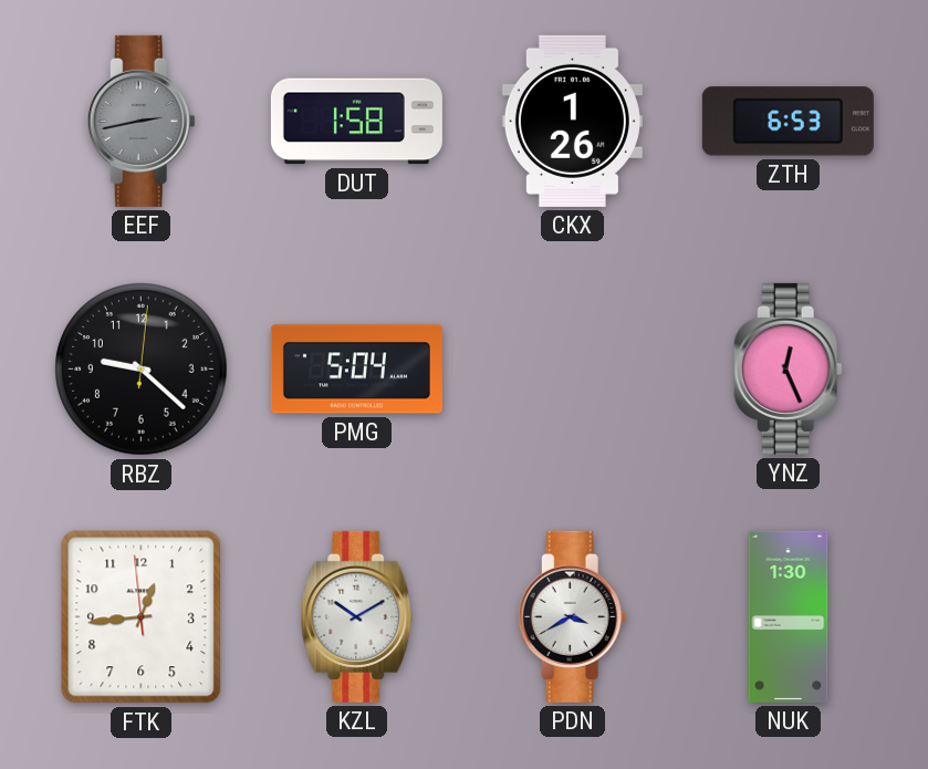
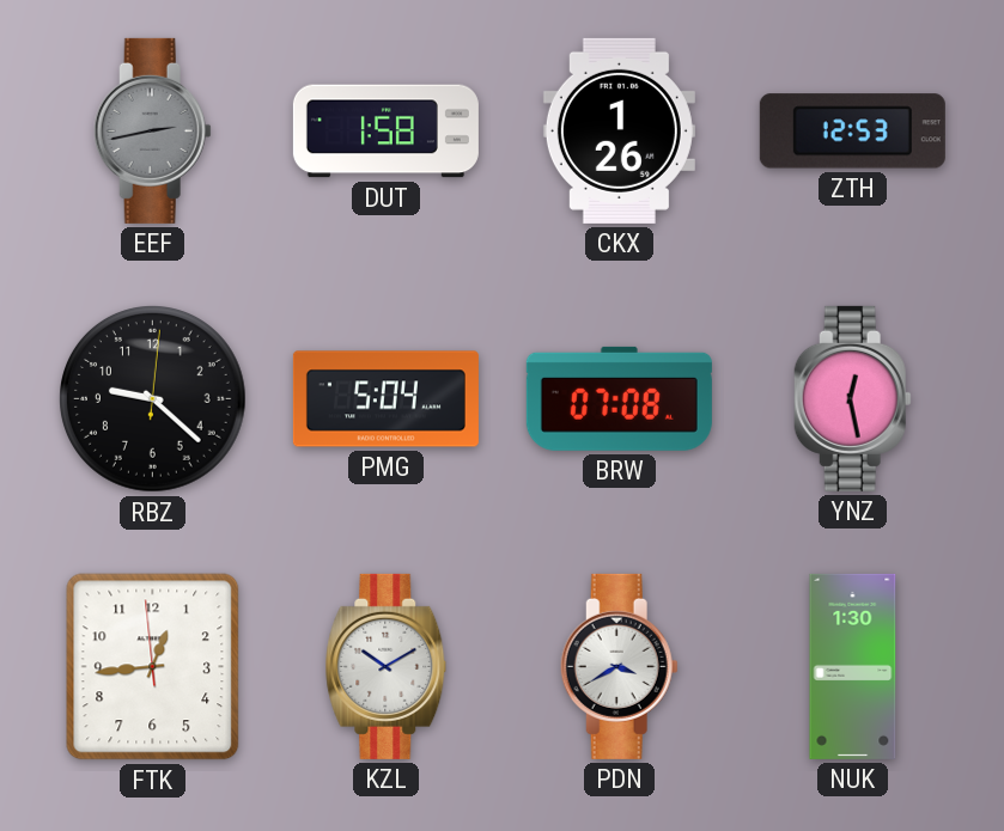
ZTH: 6:53 -> 12:53 (852, 132)
BRW: none -> 07:08 (619, 398)
YNZ: 12:26 -> 12:28 (852, 398)
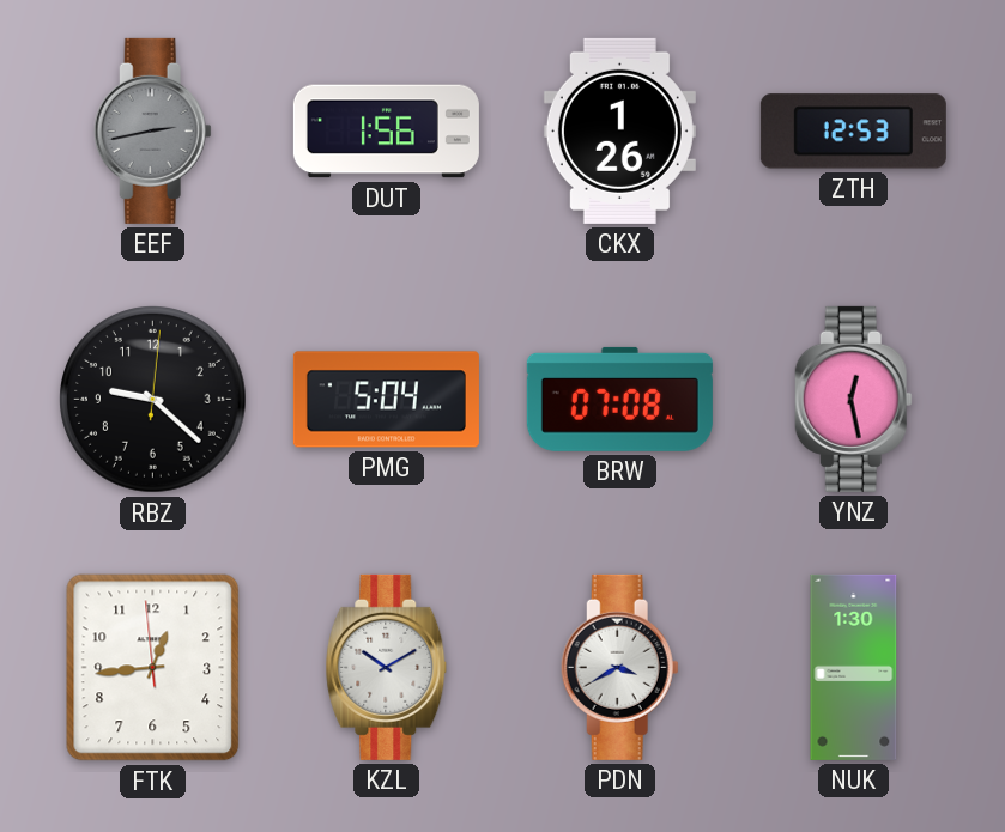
DUT: 1:58 -> 1:56 (386, 132)
